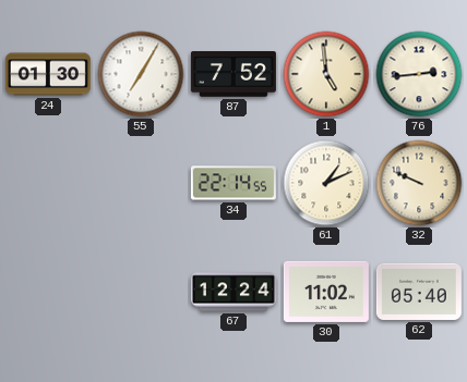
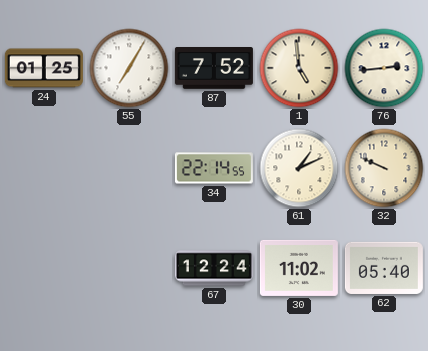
24: 01:30 -> 01:25 (44, 68)
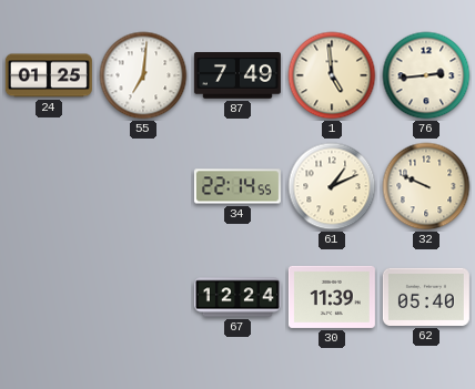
55: 7:05 -> 7:01 (143, 75)
87: 7:52 -> 7:49 (238, 76)
30: 11:02 -> 11:39 (332, 297)
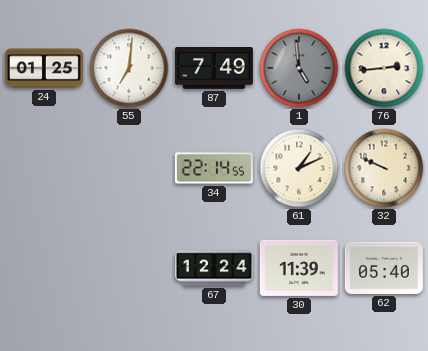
1 dial: cream -> grey (299, 68)
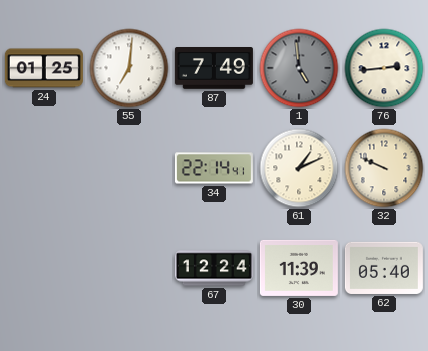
34: 22:14:55 -> 22:14:41 (214, 168)
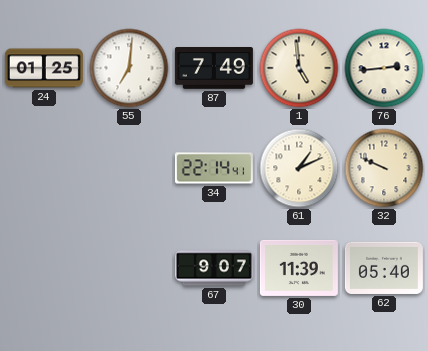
1 dial: grey -> cream (299, 68)
67: 12:24 -> 9:07 (214, 268)
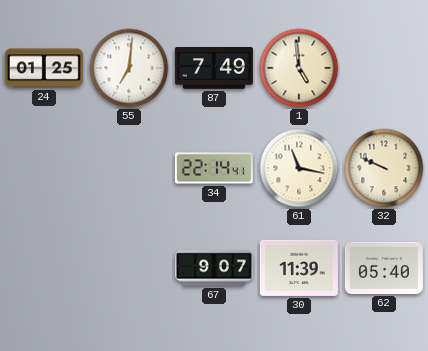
76: 2:44 -> none (384, 68)
61: 1:11 -> 11:17 (299, 168)
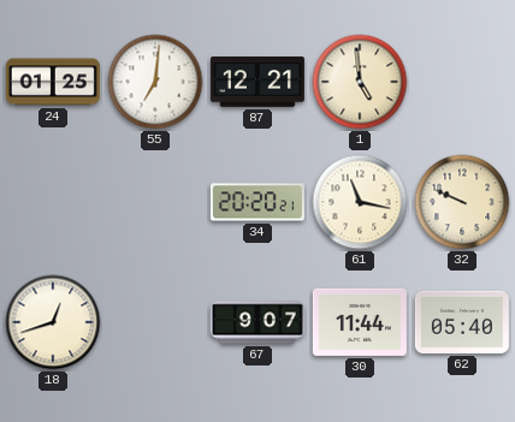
87: 7:49 -> 12:21 (257, 83)
34: 22:14 -> 20:20 (257, 202)
18: none -> 12:42 (53, 322)
30: 11:39 -> 11:44 (360, 322)
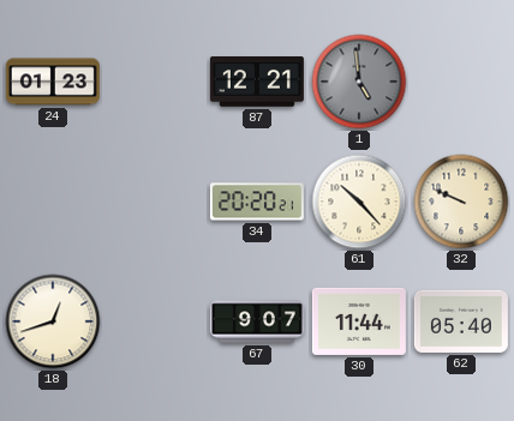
24: 01:25 -> 01:23 (53, 82)
55: 7:01 -> none (155, 82)
1 dial: cream -> grey (359, 82)
61: 11:17 -> 10:23 (359, 202)
